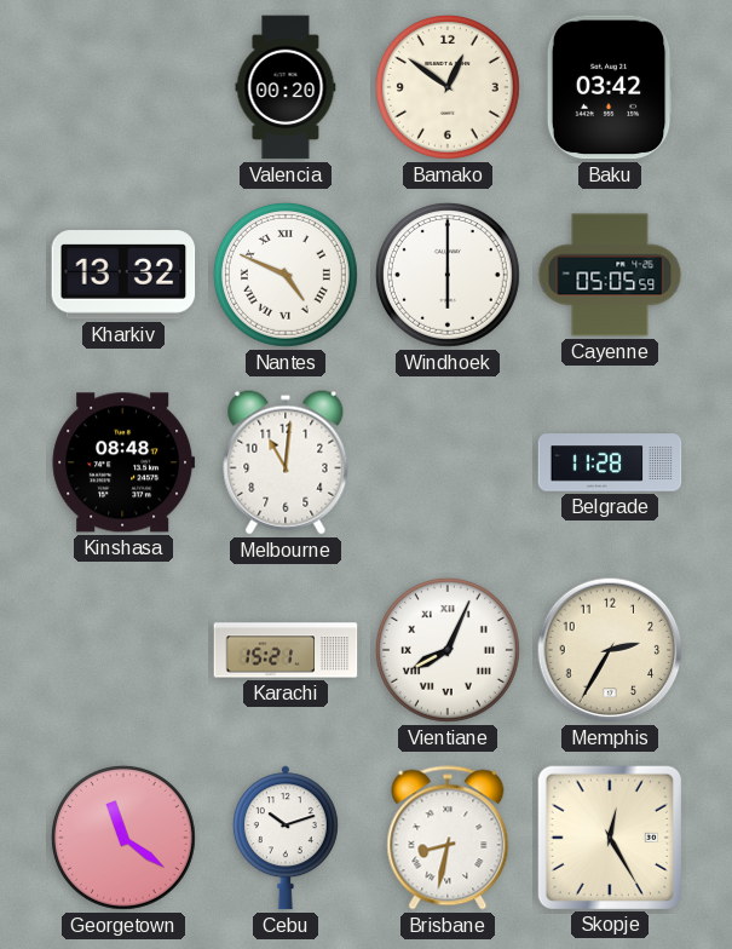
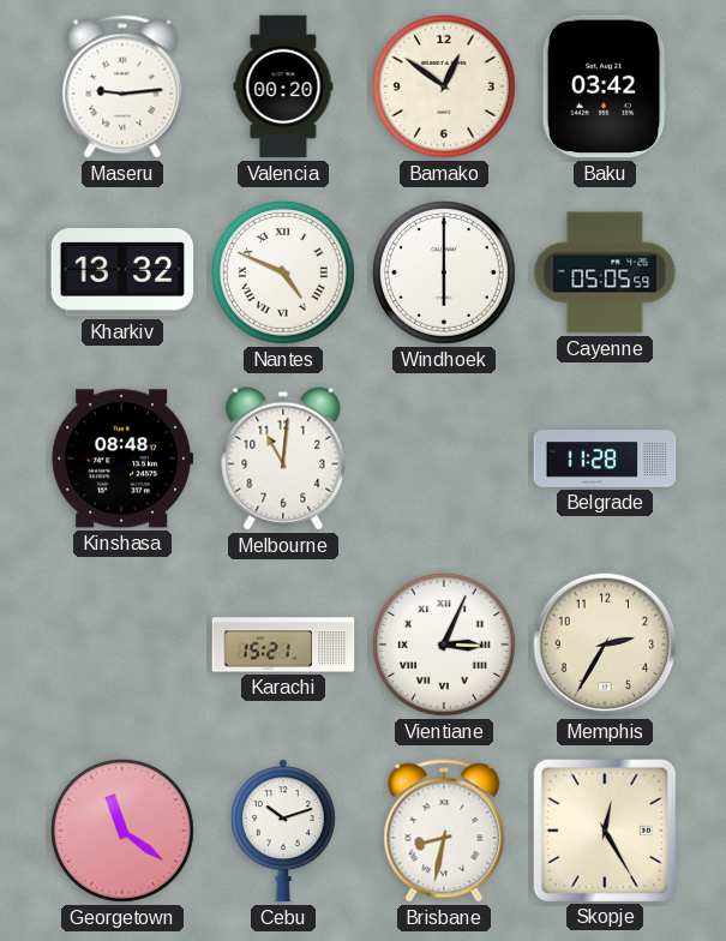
Maseru: none -> 9:14 (122, 86)
Vientiane: 8:04 -> 3:04 (444, 645)
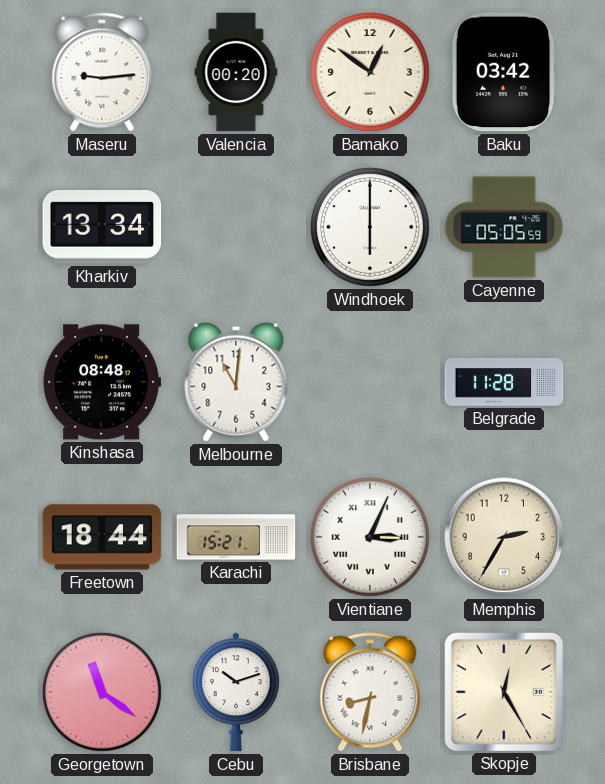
Kharkiv: 13:32 -> 13:34 (102, 227)
Nantes: 4:49 -> none (283, 272)
Freetown: none -> 18:44 (102, 537)
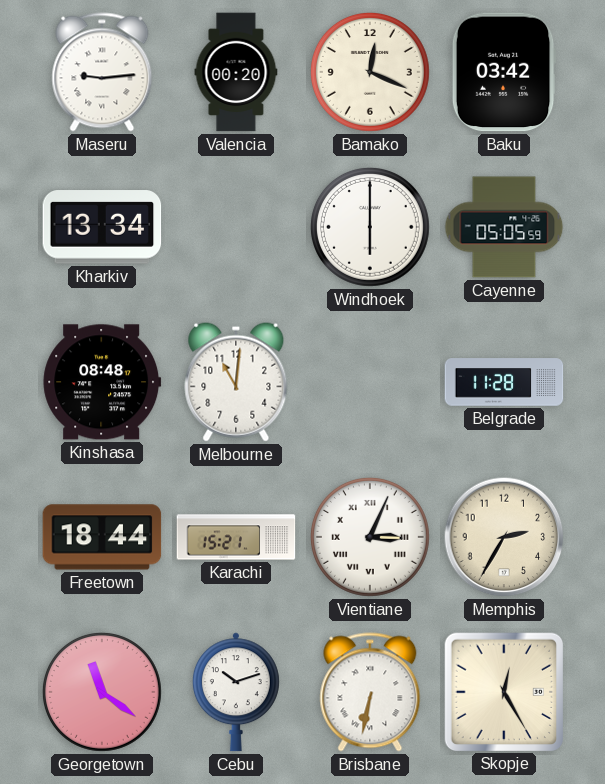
Bamako: 12:51 -> 12:19 (370, 72)
Brisbane: 8:32 -> 6:32 (370, 692)
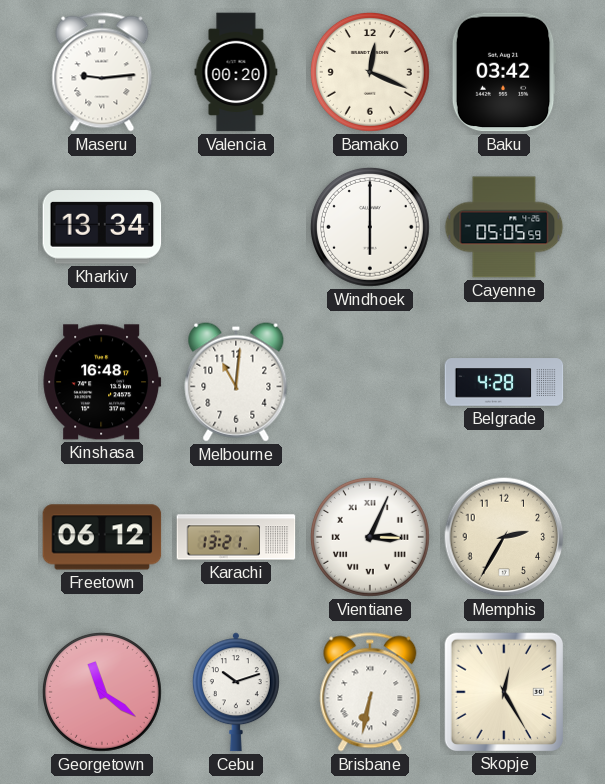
Kinshasa: 08:48 -> 16:48 (102, 382)
Belgrade: 11:28 -> 4:28 (504, 382)
Freetown: 18:44 -> 06:12 (102, 537)
Karachi: 15:21 -> 13:21 (236, 537)
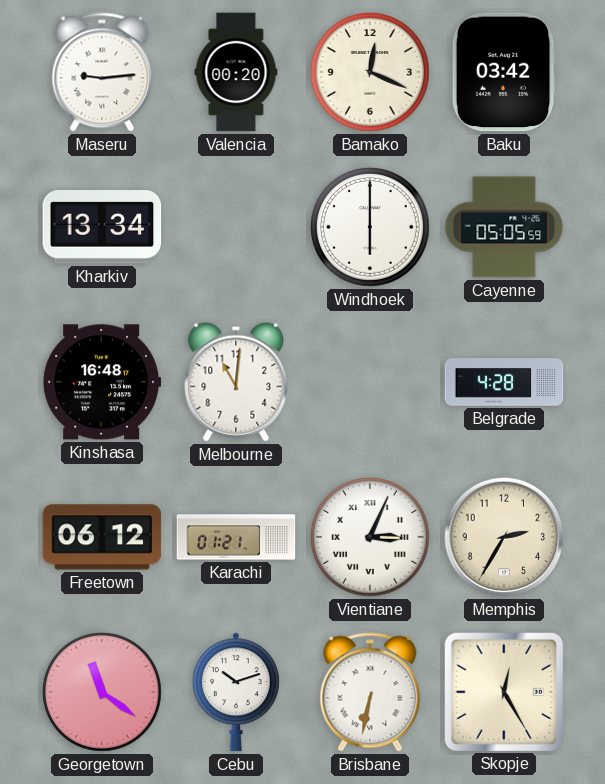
Karachi: 13:21 -> 01:21 (236, 537)
